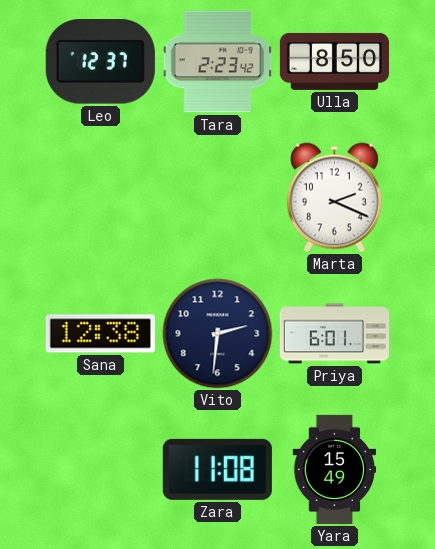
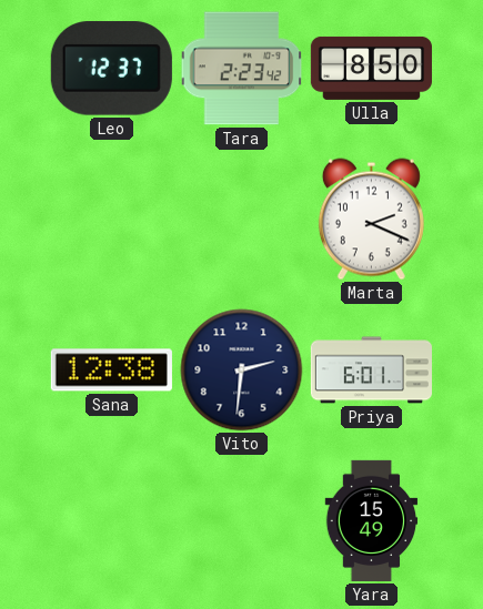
Zara: 11:08 -> none (217, 469)
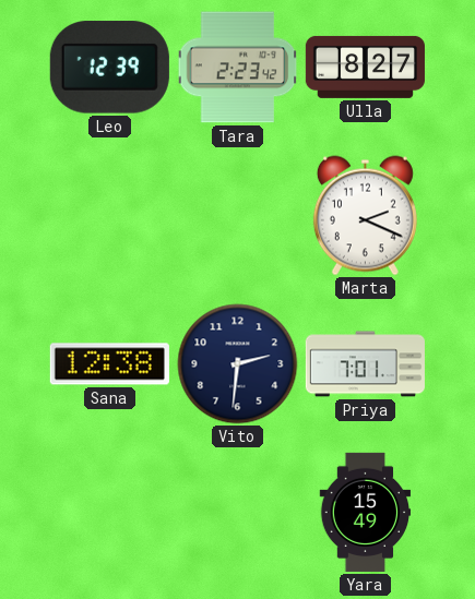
Leo: 12:37 -> 12:39 (109, 68)
Ulla: 8:50 -> 8:27 (365, 67)
Priya: 6:01 -> 7:01 (365, 364)
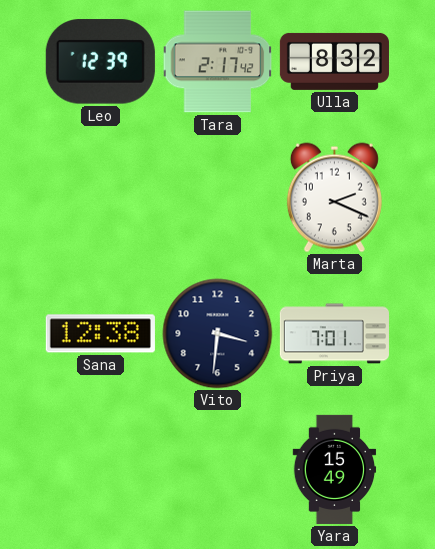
Tara: 2:23 -> 2:17 (218, 62)
Ulla: 8:27 -> 8:32 (334, 61)
Vito: 2:31 -> 3:31 (218, 334)
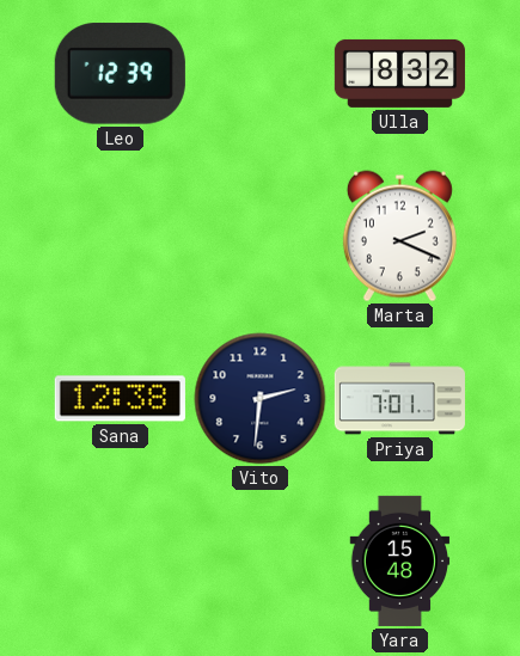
Tara: 2:17 -> none (218, 62)
Vito: 3:31 -> 2:31 (261, 399)
Yara: 15:49 -> 15:48 (400, 560)
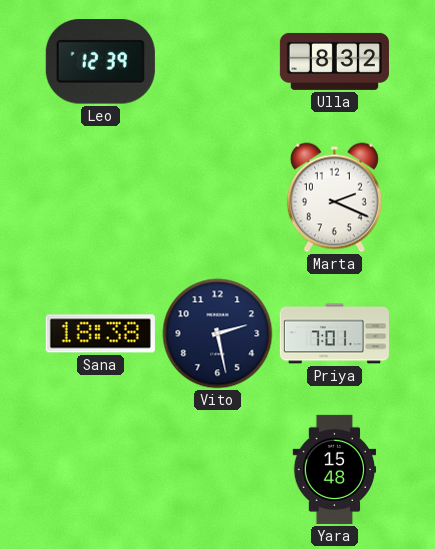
Sana: 12:38 -> 18:38 (100, 334)
Vito: 2:31 -> 2:28 (218, 334)
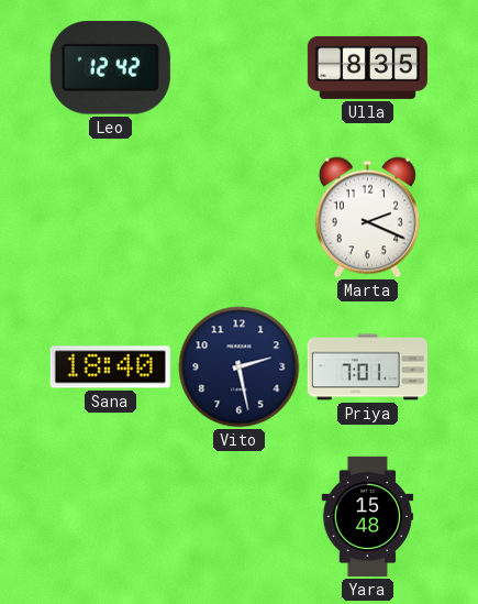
Leo: 12:39 -> 12:42 (110, 68)
Ulla: 8:32 -> 8:35 (367, 67)
Sana: 18:38 -> 18:40 (110, 367)
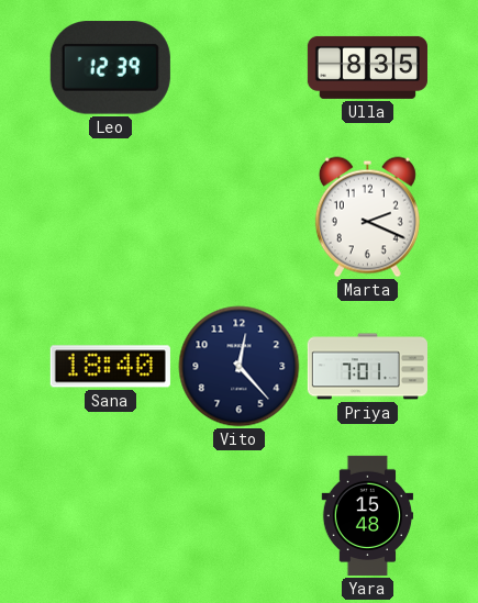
Leo: 12:42 -> 12:39 (110, 68)
Vito: 2:28 -> 12:23 (240, 367)
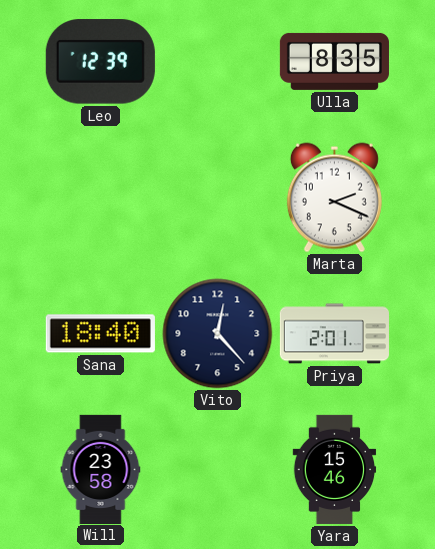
Priya: 7:01 -> 2:01 (334, 334)
Will: none -> 23:58 (101, 469)
Yara: 15:48 -> 15:46 (335, 469)
